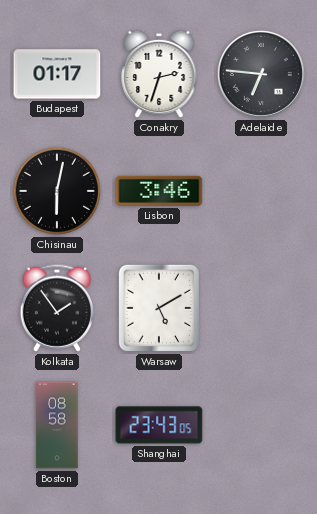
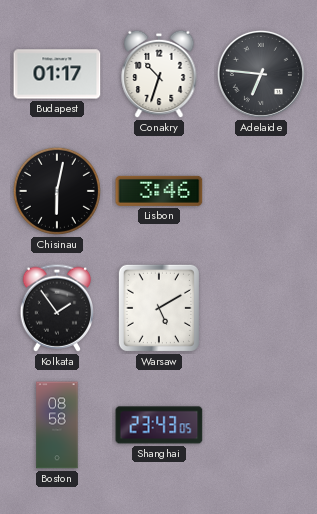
Conakry: 2:33 -> 10:33 (159, 74)
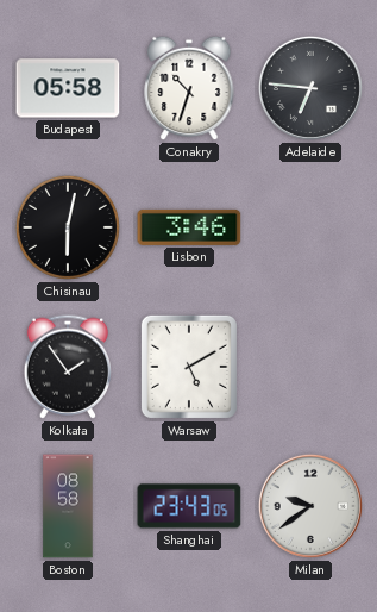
Budapest: 01:17 -> 05:58 (68, 88)
Milan: none -> 9:39 (310, 506)
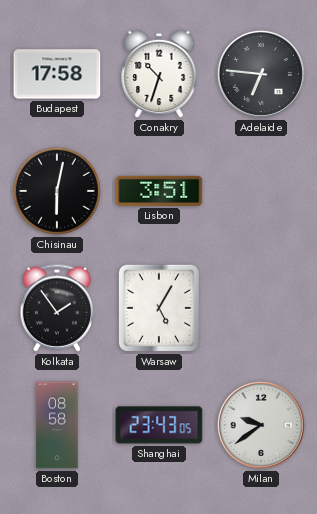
Budapest: 05:58 -> 17:58 (57, 74)
Lisbon: 3:46 -> 3:51 (159, 191)
Warsaw: 5:10 -> 5:05 (159, 308)
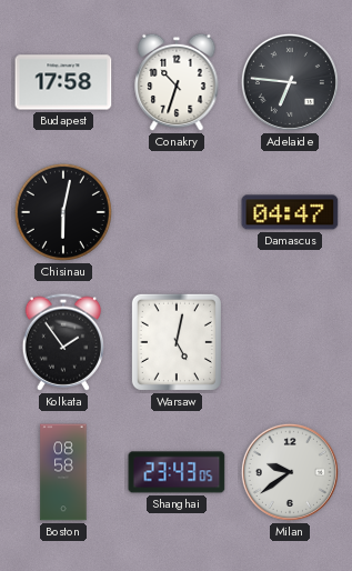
Lisbon: 3:51 -> none (159, 191)
Damascus: none -> 04:47 (290, 212)
Warsaw: 5:05 -> 5:02 (177, 342)
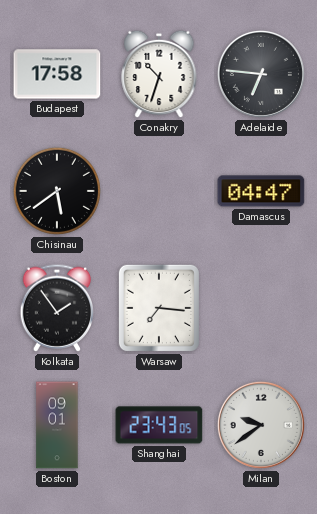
Chisinau: 6:02 -> 5:39 (57, 191)
Warsaw: 5:02 -> 7:16 (159, 308)
Boston: 08:58 -> 09:01 (57, 425)
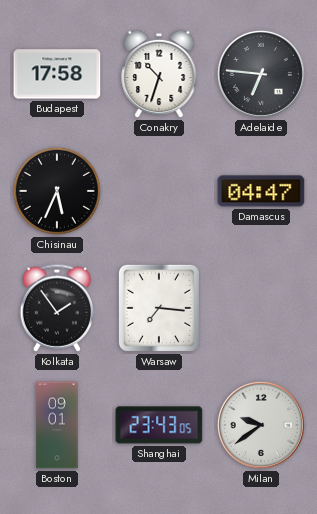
Chisinau: 5:39 -> 5:34 (57, 191)
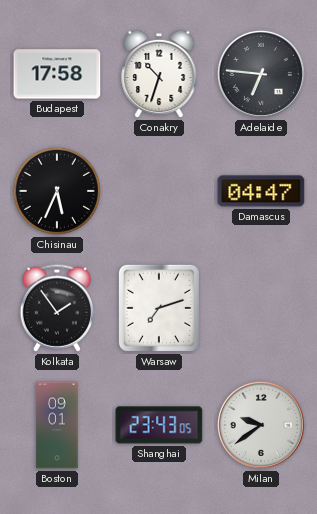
Warsaw: 7:16 -> 7:12 (159, 308)
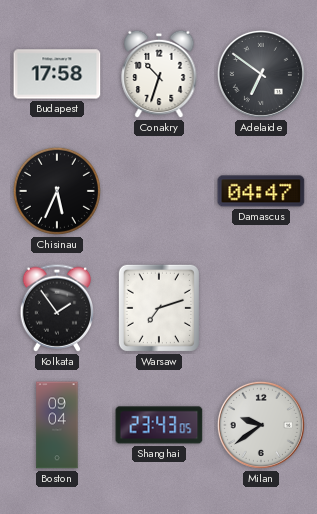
Adelaide: 6:46 -> 6:51 (261, 74)
Boston: 09:01 -> 09:04 (57, 425)
